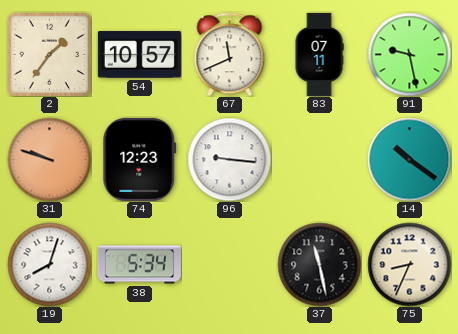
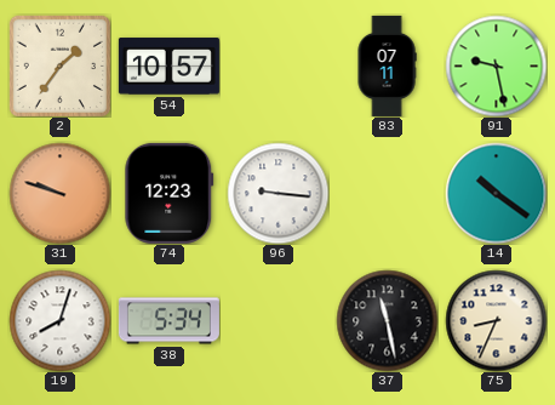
67: 11:41 -> none (230, 54)
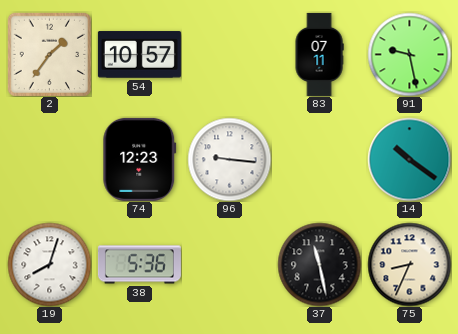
31: 9:48 -> none (59, 193)
38: 5:34 -> 5:36 (139, 265)
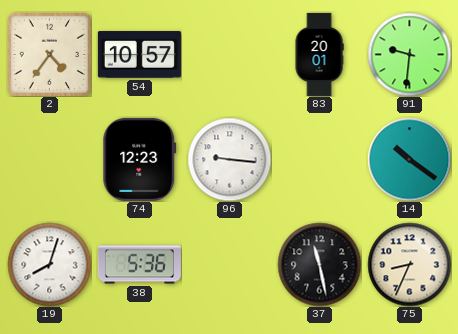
2: 1:36 -> 4:36 (49, 54)
83: 07:11 -> 20:01 (319, 54)
91: 9:28 -> 9:31 (409, 54)
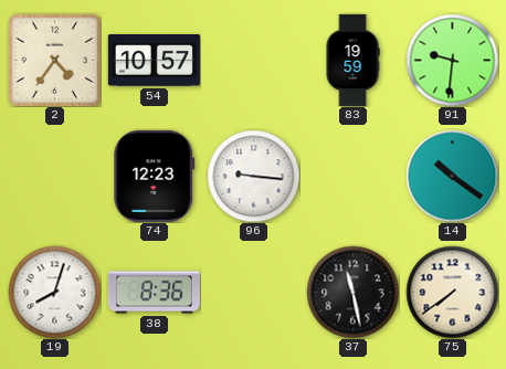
83: 20:01 -> 19:59 (352, 60)
38: 5:36 -> 8:36 (154, 293)
75: 8:34 -> 7:39 (452, 292)
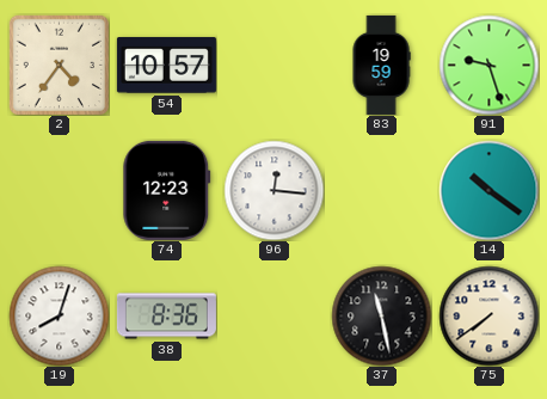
91: 9:31 -> 9:27 (488, 65)
96: 9:16 -> 12:16 (273, 190)
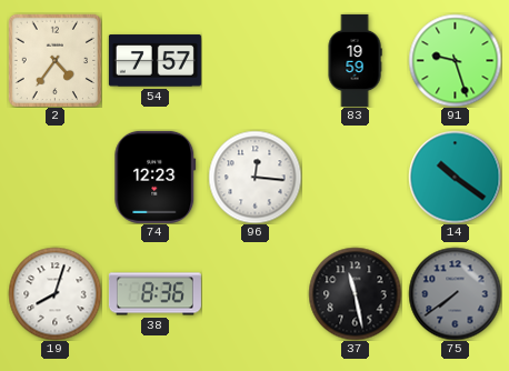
54: 10:57 -> 7:57 (154, 61)
75 dial: cream -> grey (455, 293)
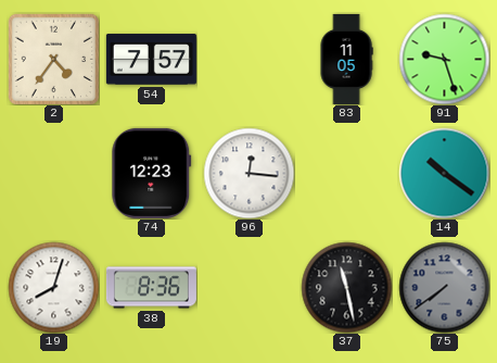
83: 19:59 -> 11:05 (346, 59)
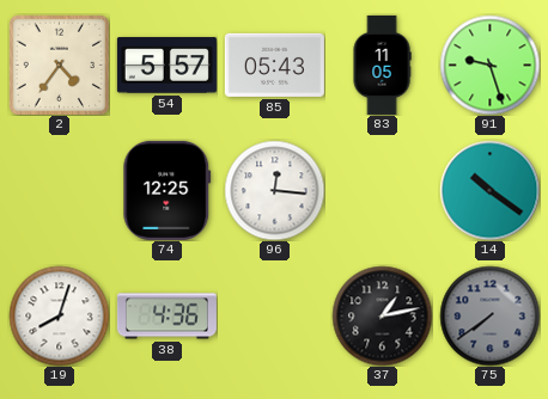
54: 7:57 -> 5:57 (166, 66)
85: none -> 05:43 (274, 65)
74: 12:23 -> 12:25 (168, 190)
38: 8:36 -> 4:36 (166, 317)
37: 11:28 -> 1:13 (382, 315)
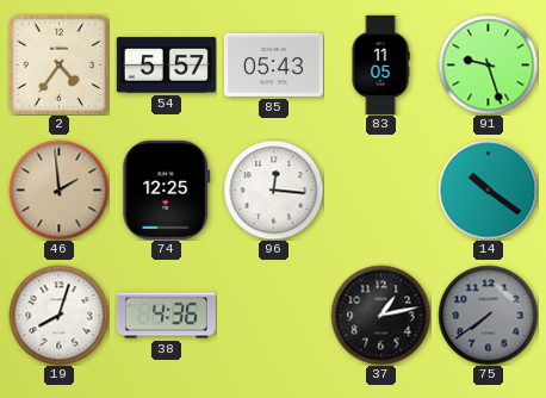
46: none -> 1:59 (58, 189)
